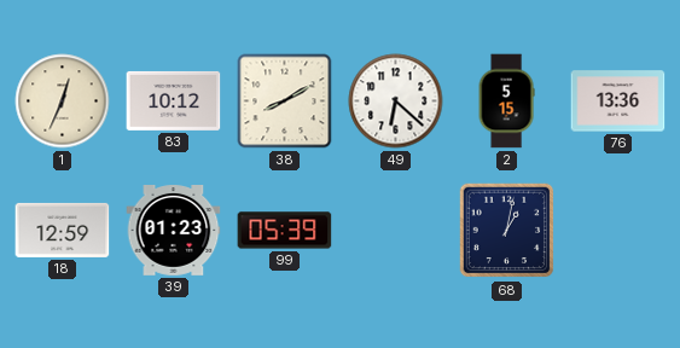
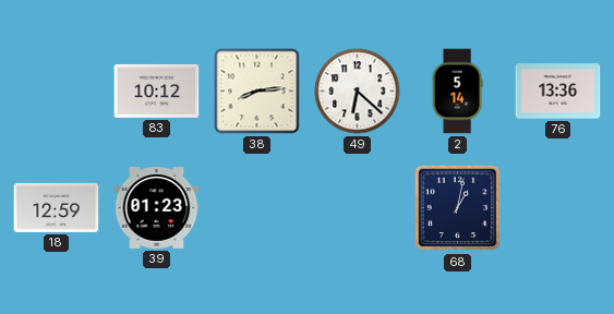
1: 12:34 -> none (63, 101)
38: 8:10 -> 8:14 (257, 92)
2: 5:15 -> 5:14 (457, 92)
99: 05:39 -> none (285, 231)
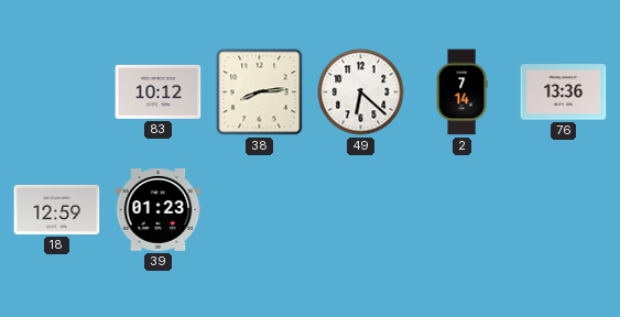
2: 5:14 -> 7:14 (461, 92)
68: 1:02 -> none (458, 208)
